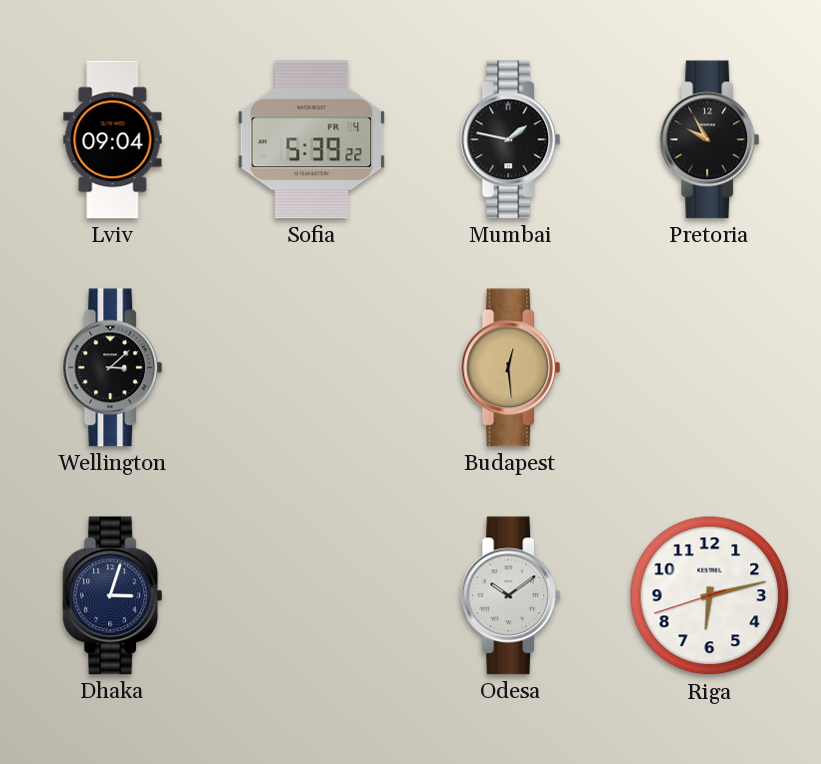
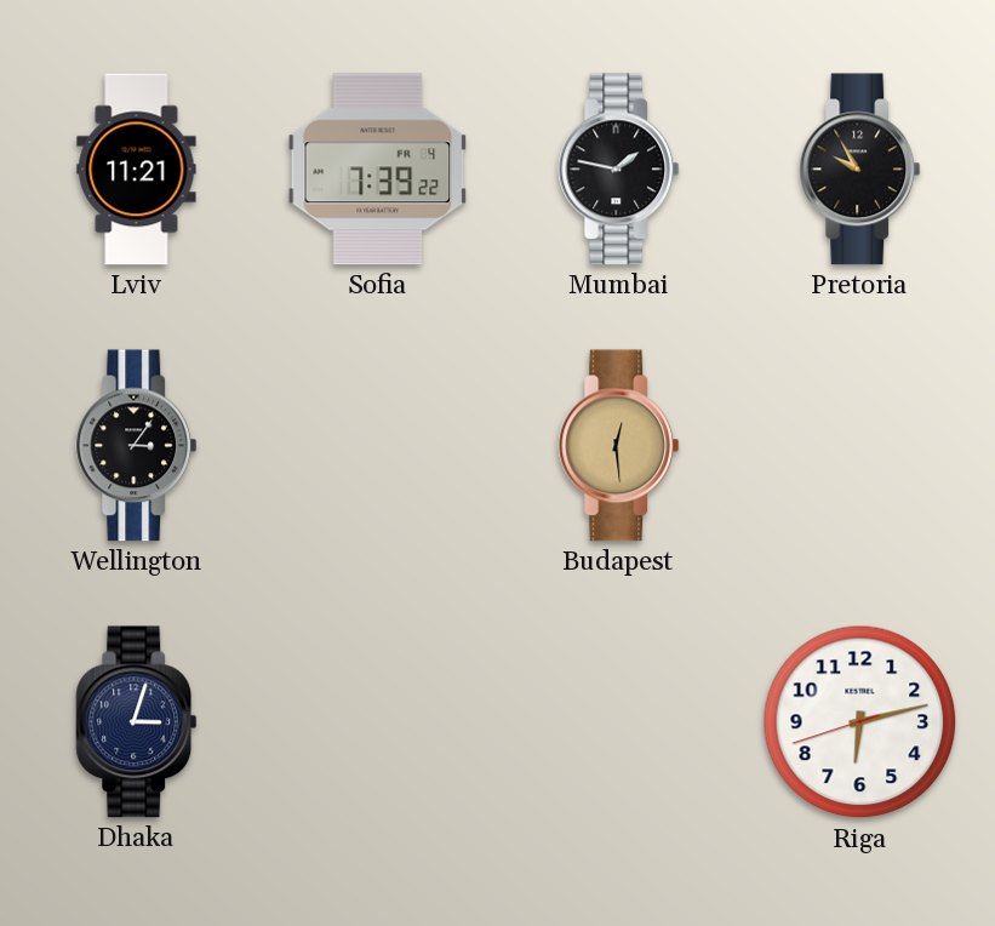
Lviv: 09:04 -> 11:21 (137, 170)
Sofia: 5:39 -> 7:39 (378, 170)
Wellington: 3:08 -> 3:06 (137, 446)
Odesa: 10:09 -> none (511, 596)
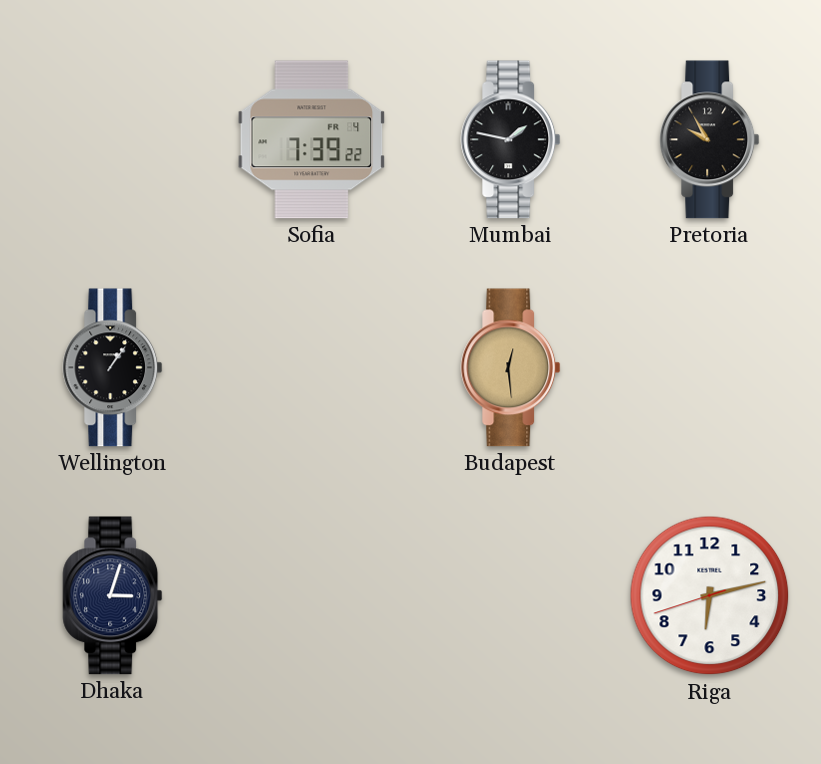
Lviv: 11:21 -> none (137, 170)
Wellington: 3:06 -> 1:06 (113, 368)
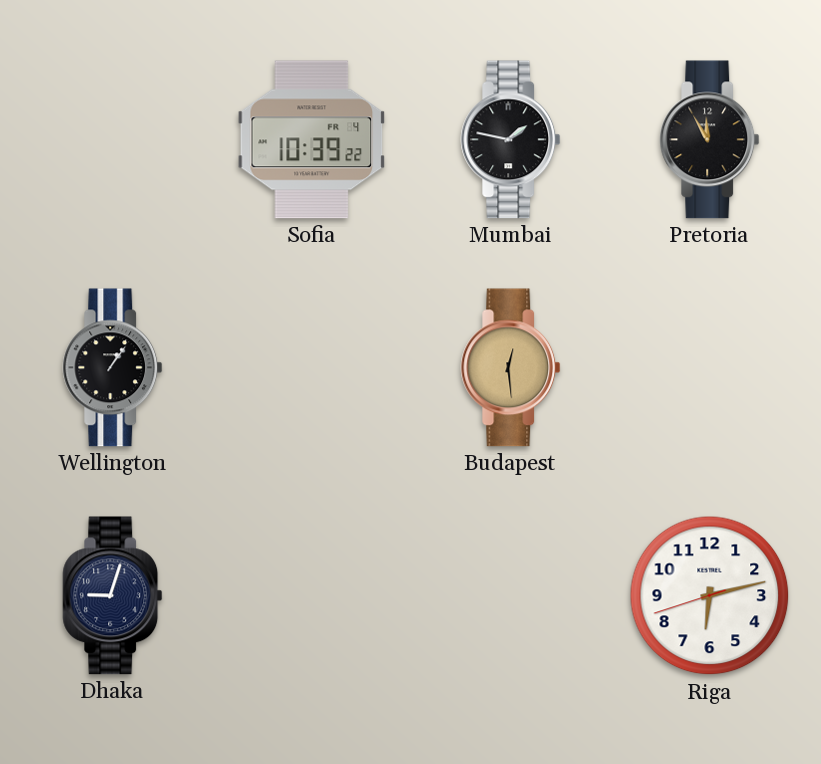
Sofia: 7:39 -> 10:39 (312, 140)
Pretoria: 9:55 -> 11:55 (710, 140)
Dhaka: 3:03 -> 9:03 (113, 596)
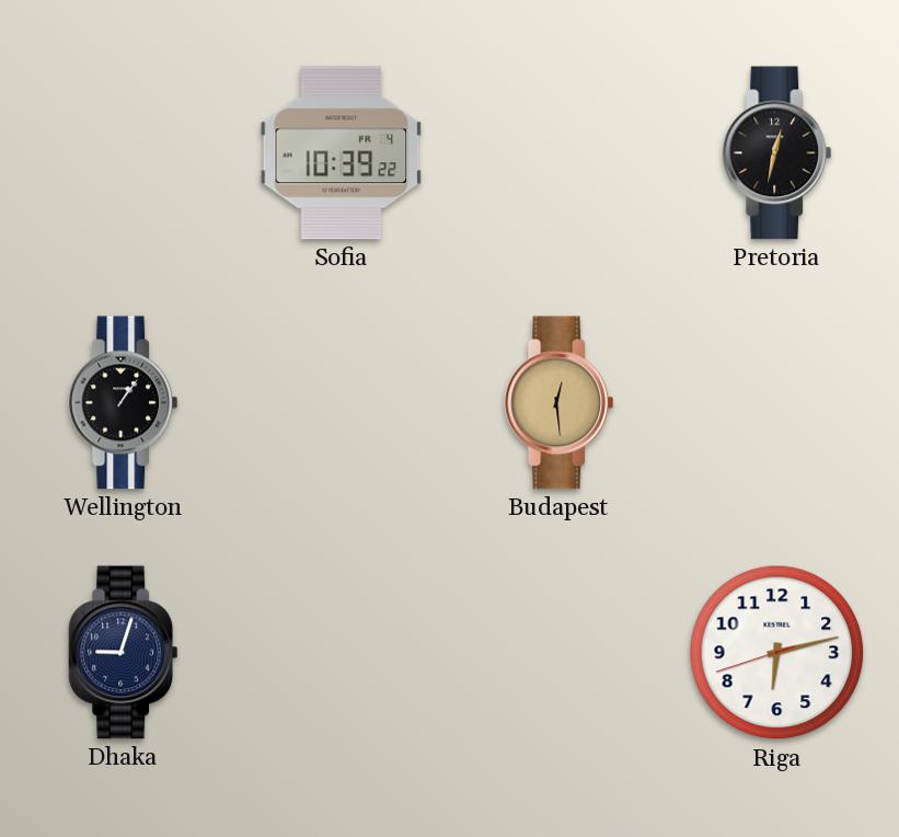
Mumbai: 1:47 -> none (511, 140)
Pretoria: 11:55 -> 12:32 (777, 153)
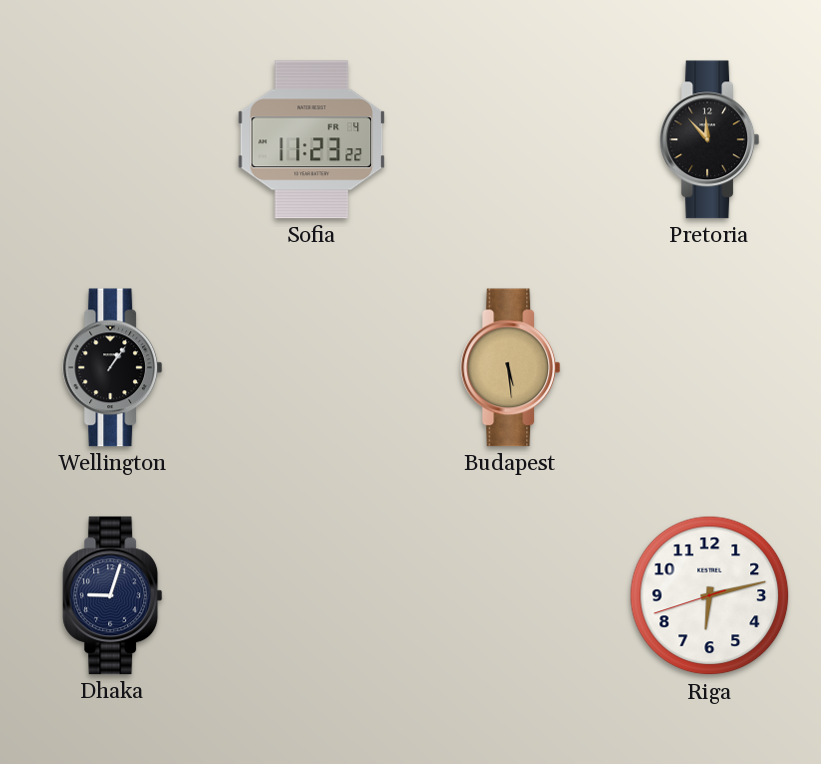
Sofia: 10:39 -> 11:23 (312, 140)
Pretoria: 12:32 -> 11:53 (710, 140)
Budapest: 12:29 -> 5:29 (511, 368)
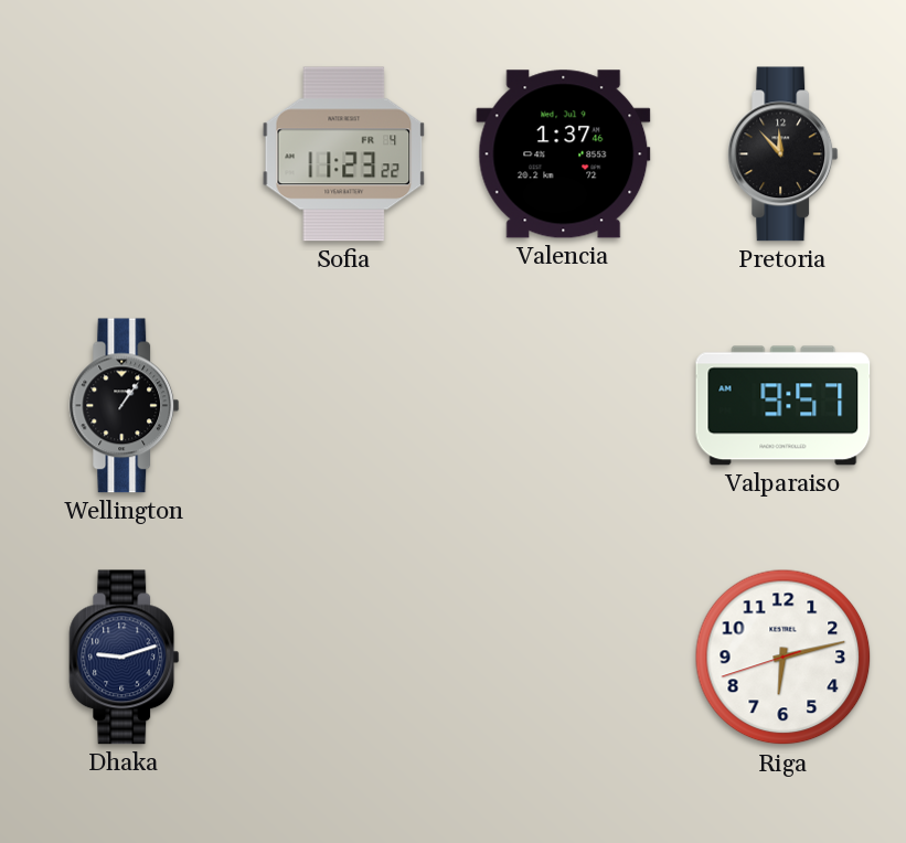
Valencia: none -> 1:37 (564, 154)
Budapest: 5:29 -> none (511, 368)
Valparaiso: none -> 9:57 (784, 406)
Dhaka: 9:03 -> 9:12 (125, 658)
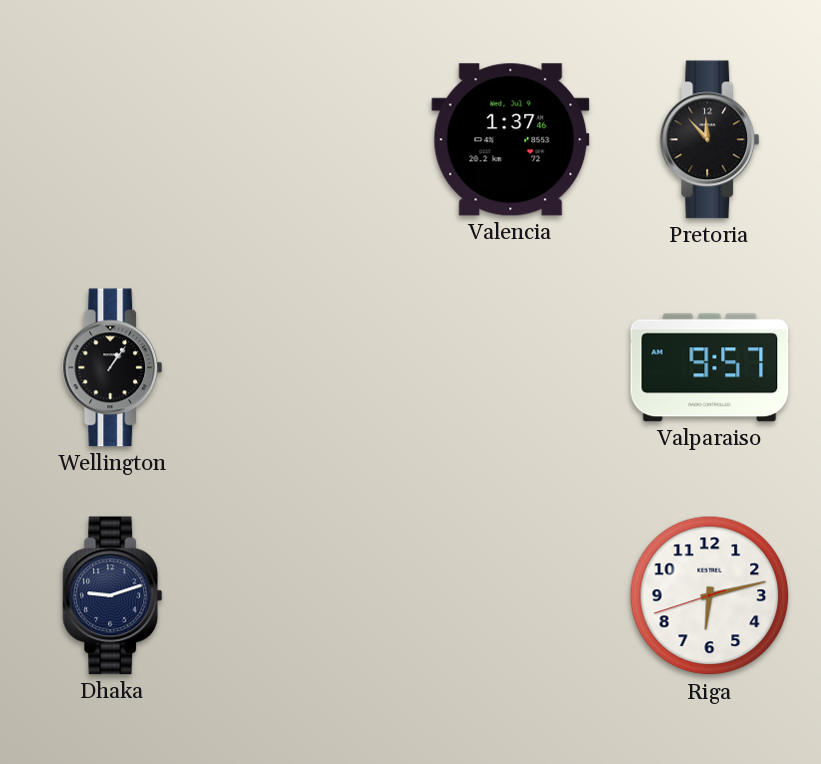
Sofia: 11:23 -> none (344, 154)
